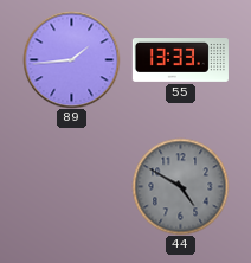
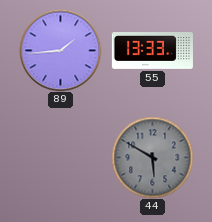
44: 4:50 -> 5:50 (152, 157)
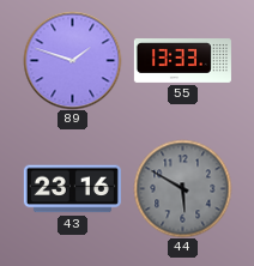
89: 1:44 -> 1:48 (72, 60)
43: none -> 23:16 (72, 189)
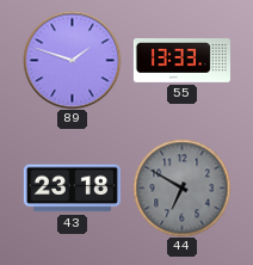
43: 23:16 -> 23:18 (72, 189)
44: 5:50 -> 6:50 (181, 187)
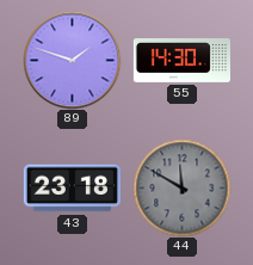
55: 13:33 -> 14:30 (181, 61)
44: 6:50 -> 11:50 (181, 187)
